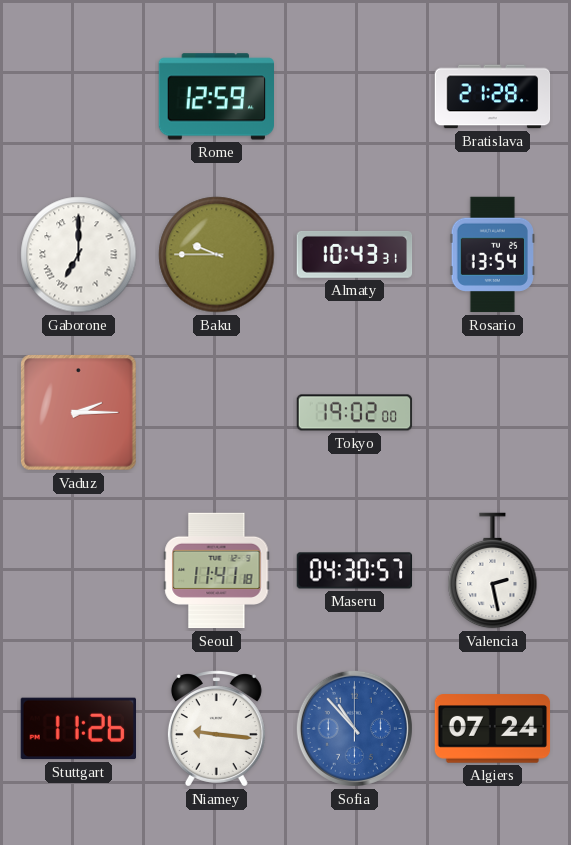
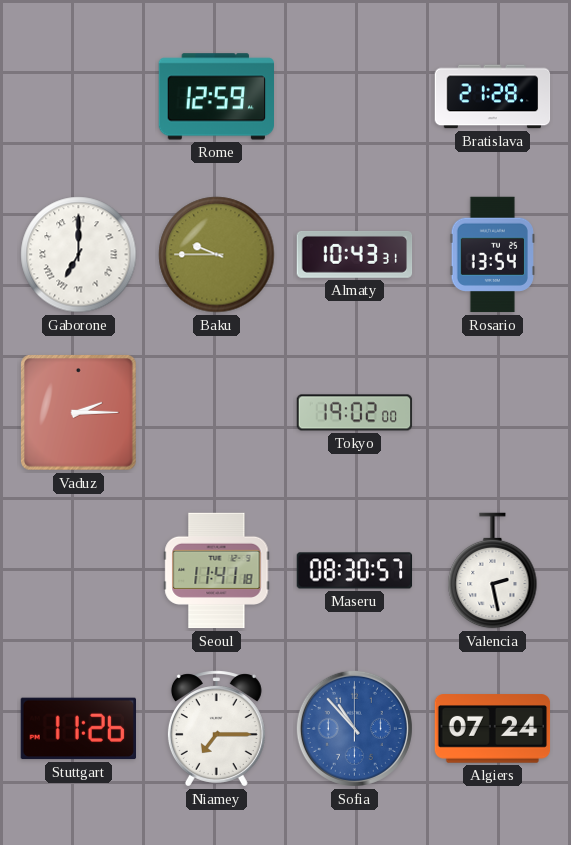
Maseru: 04:30 -> 08:30 (355, 571)
Niamey: 9:16 -> 7:15 (216, 729)
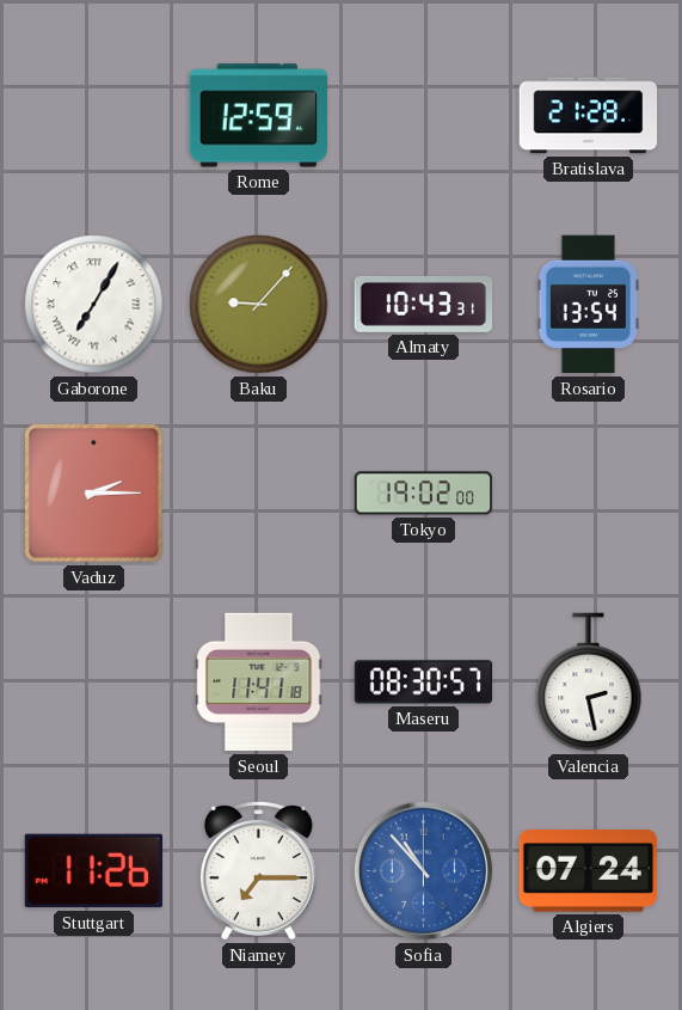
Gaborone: 7:00 -> 7:05 (94, 305)
Baku: 9:45 -> 9:07 (259, 305)
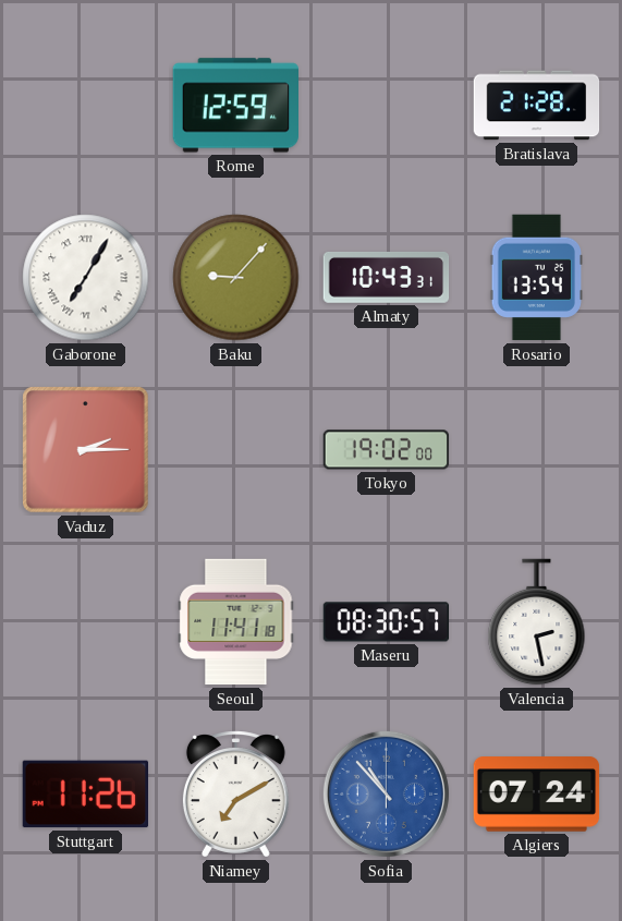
Niamey: 7:15 -> 7:10 (235, 795)
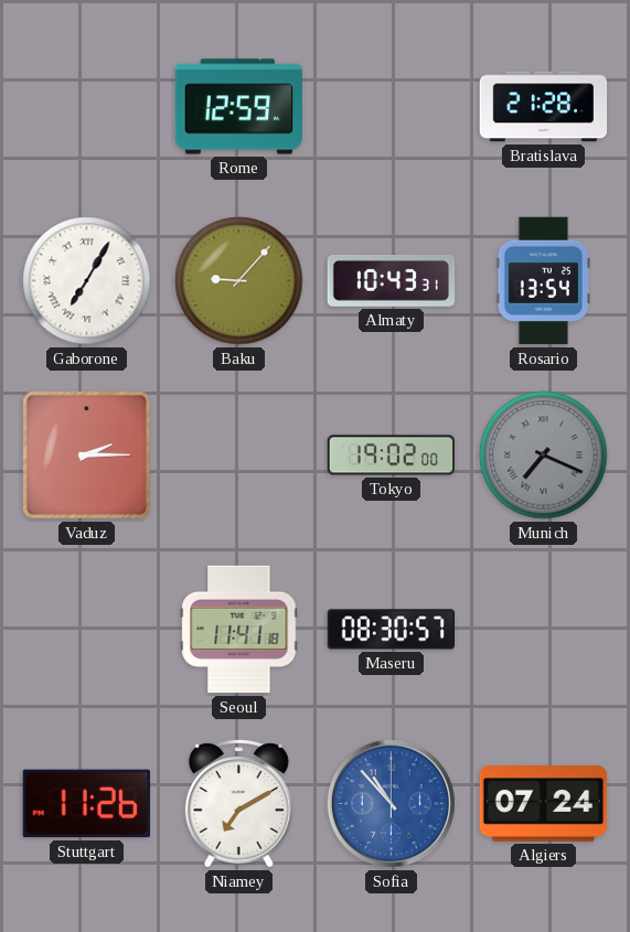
Munich: none -> 7:19 (544, 456)
Valencia: 2:28 -> none (537, 622)
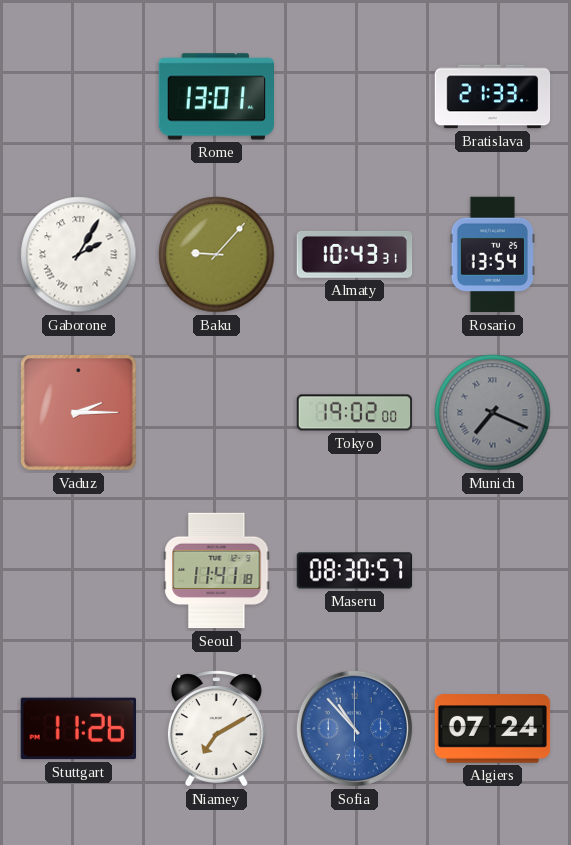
Rome: 12:59 -> 13:01 (217, 97)
Bratislava: 21:28 -> 21:33 (493, 97)
Gaborone: 7:05 -> 2:05 (79, 255)
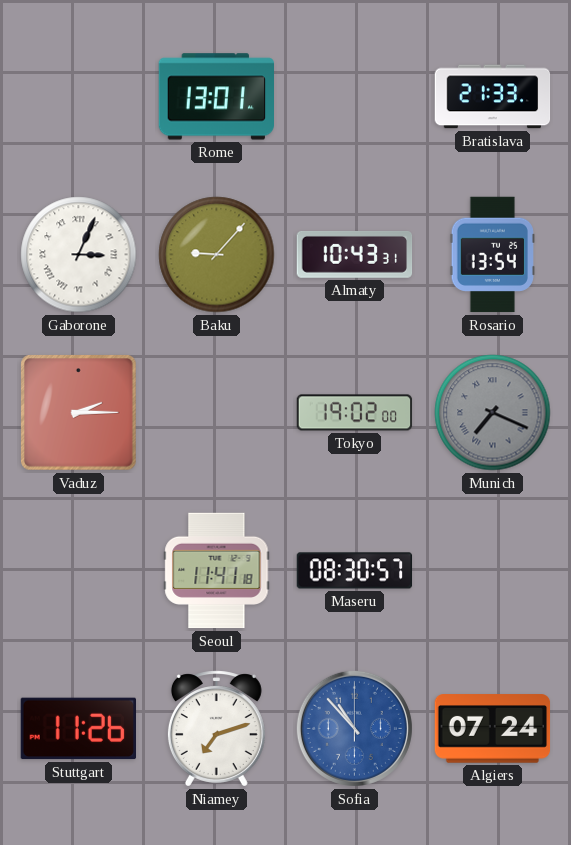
Gaborone: 2:05 -> 3:04 (79, 255)
Niamey: 7:10 -> 7:12 (216, 729)
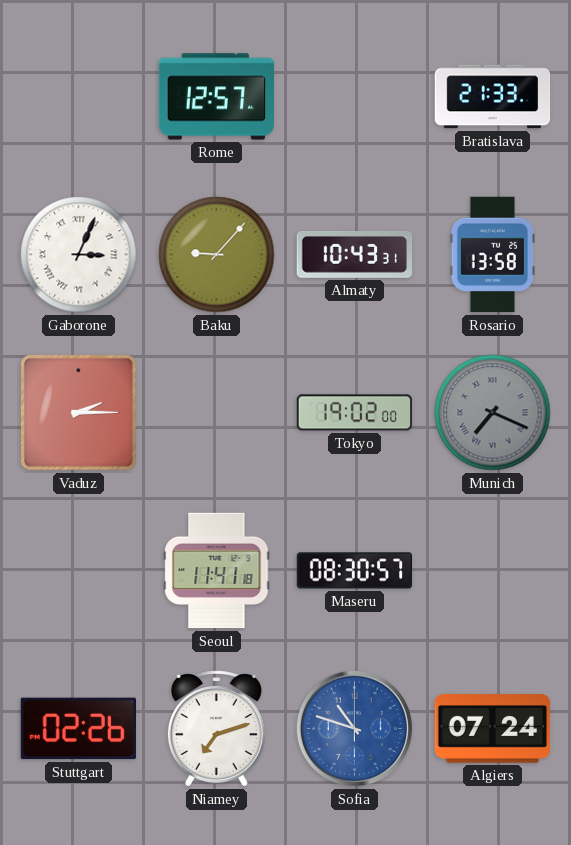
Rome: 13:01 -> 12:57 (217, 97)
Rosario: 13:54 -> 13:58 (492, 255)
Stuttgart: 11:26 -> 02:26 (78, 729)
Sofia: 10:53 -> 10:48 (354, 728)
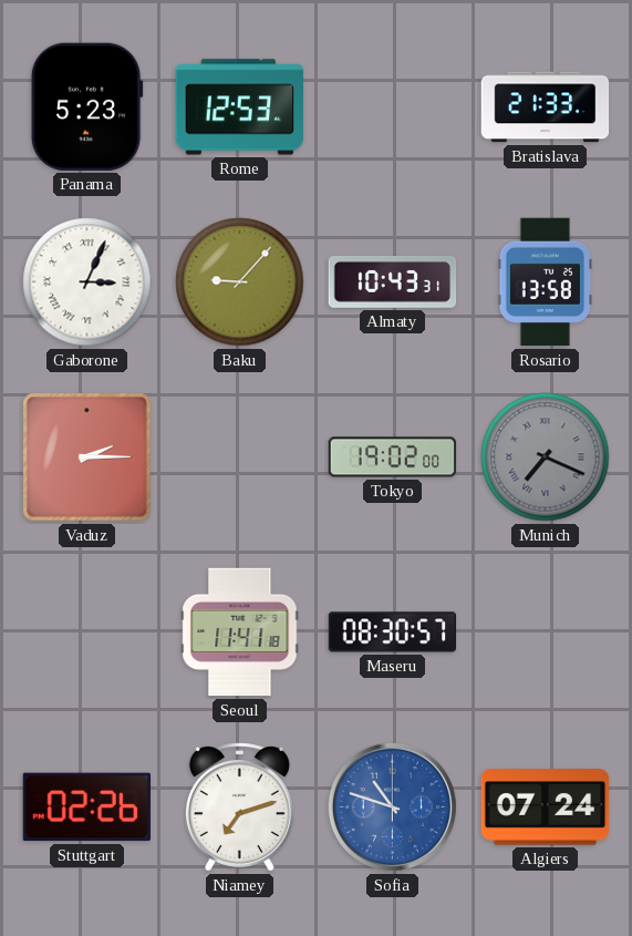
Panama: none -> 5:23 (86, 106)
Rome: 12:57 -> 12:53 (240, 107)
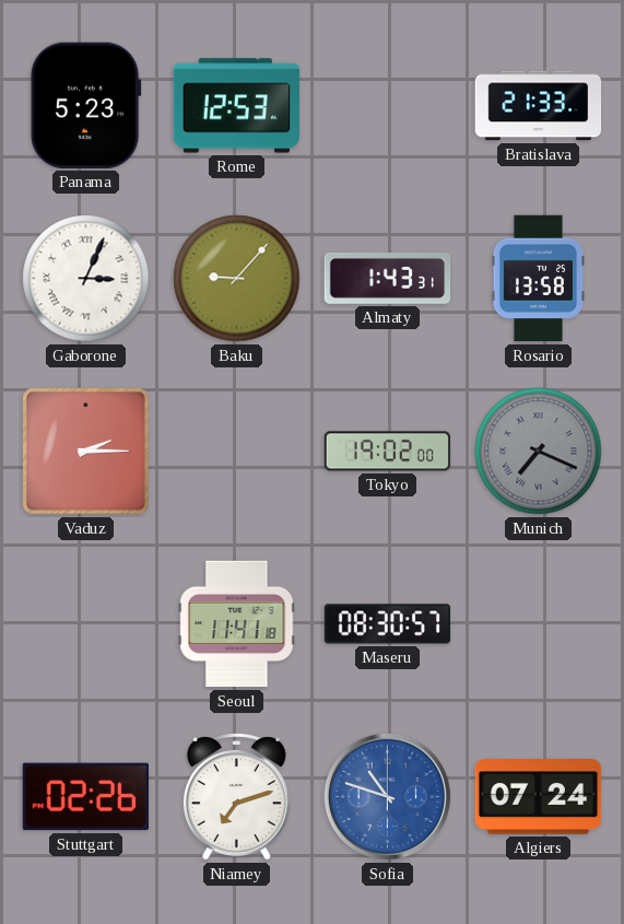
Almaty: 10:43 -> 1:43 (388, 278)
